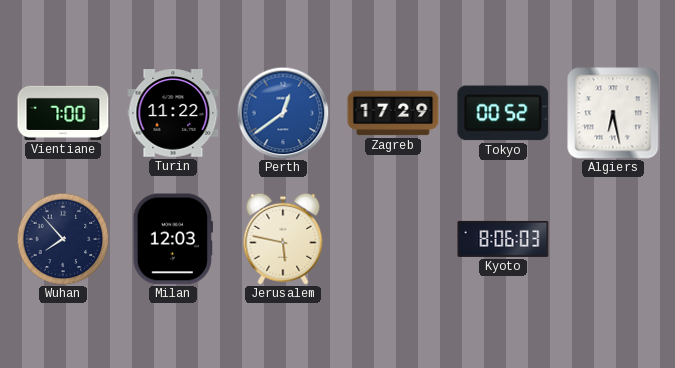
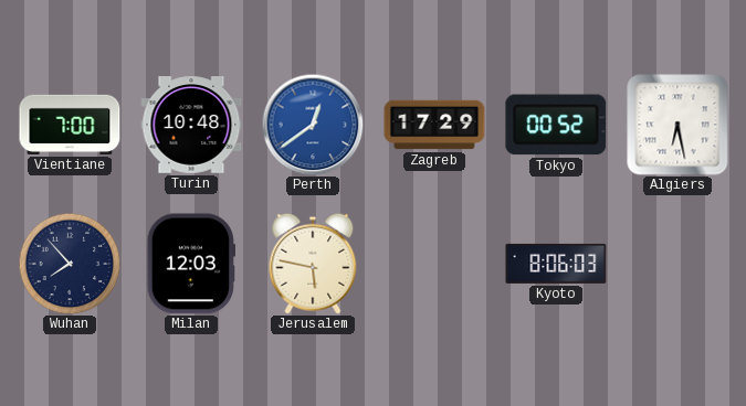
Turin: 11:22 -> 10:48 (191, 125)
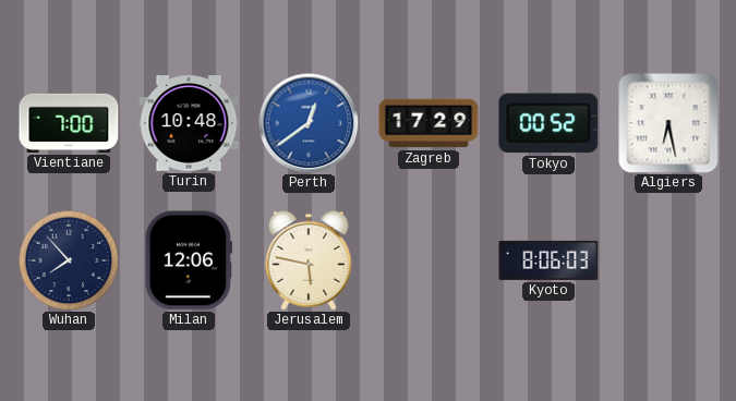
Milan: 12:03 -> 12:06 (189, 260)
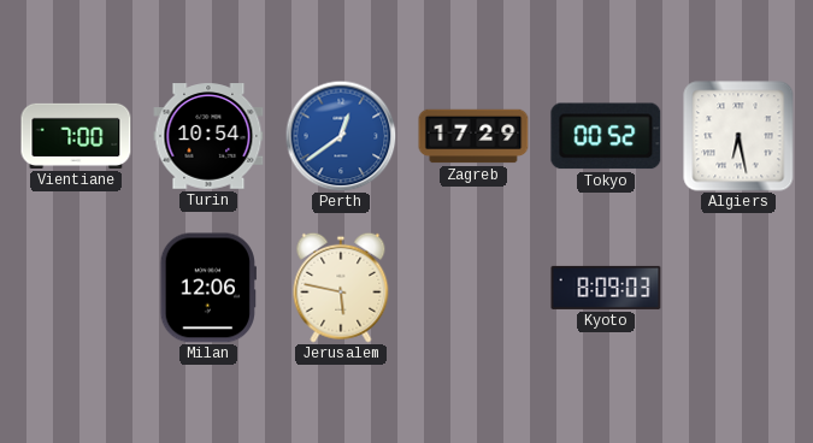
Turin: 10:48 -> 10:54 (208, 136)
Wuhan: 7:53 -> none (69, 260)
Kyoto: 8:06 -> 8:09 (606, 288)
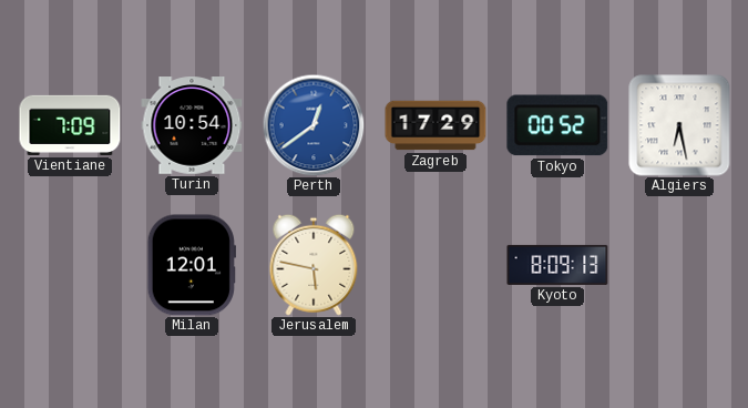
Vientiane: 7:00 -> 7:09 (70, 125)
Milan: 12:06 -> 12:01 (192, 265)
Kyoto: 8:09:03 -> 8:09:13 (557, 265)
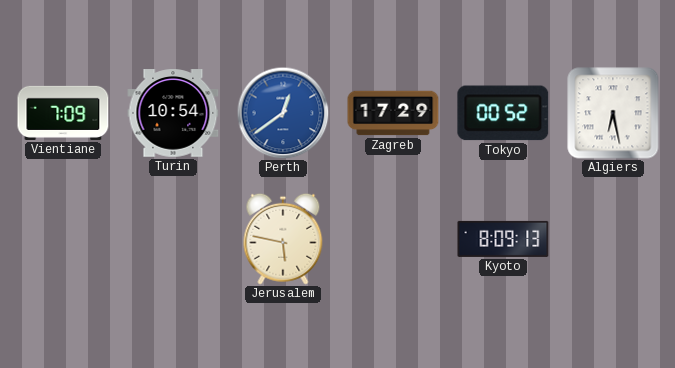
Milan: 12:01 -> none (192, 265)
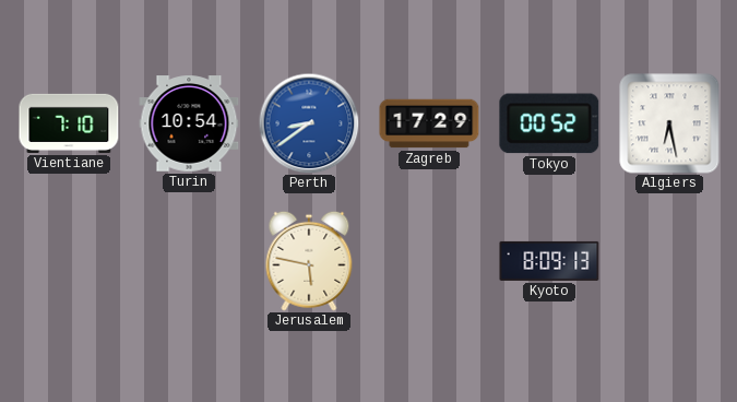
Vientiane: 7:09 -> 7:10 (69, 123)
Perth: 12:39 -> 8:39 (309, 123)
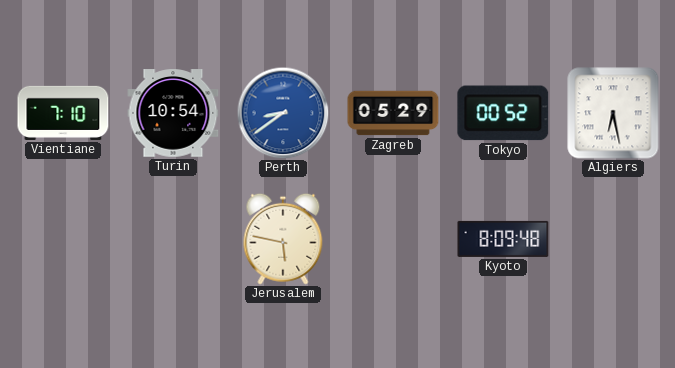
Zagreb: 17:29 -> 05:29 (393, 113)
Kyoto: 8:09:13 -> 8:09:48 (503, 239)
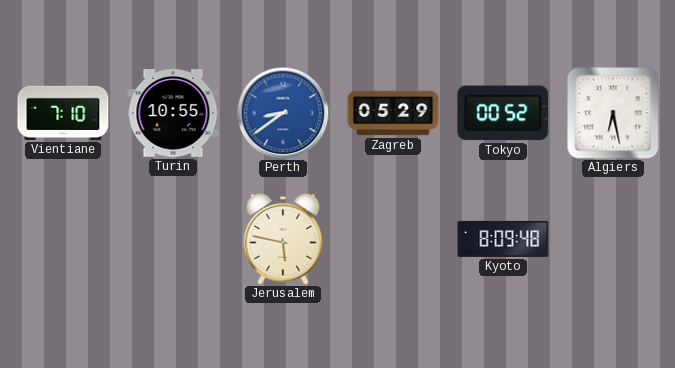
Turin: 10:54 -> 10:55 (173, 113)
